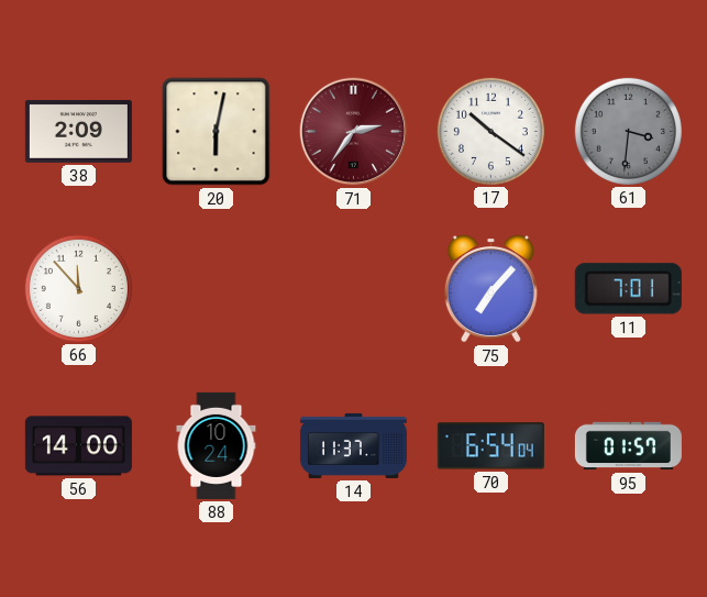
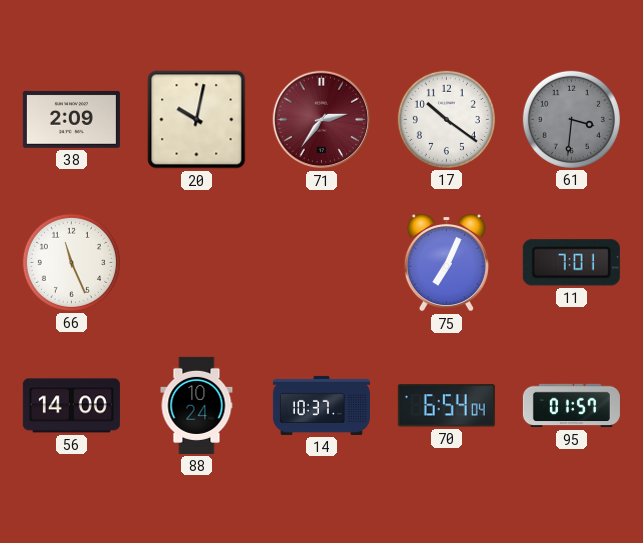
20: 6:02 -> 10:02 (197, 120)
66: 11:53 -> 11:26 (71, 262)
75: 7:07 -> 7:04 (446, 263)
14: 11:37 -> 10:37 (321, 405)
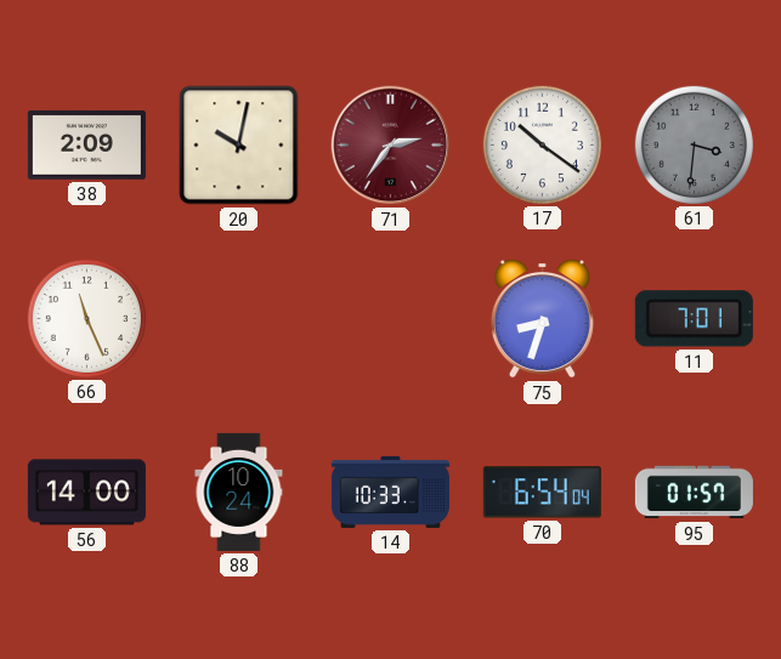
75: 7:04 -> 8:33 (542, 319)
14: 10:37 -> 10:33 (390, 492)
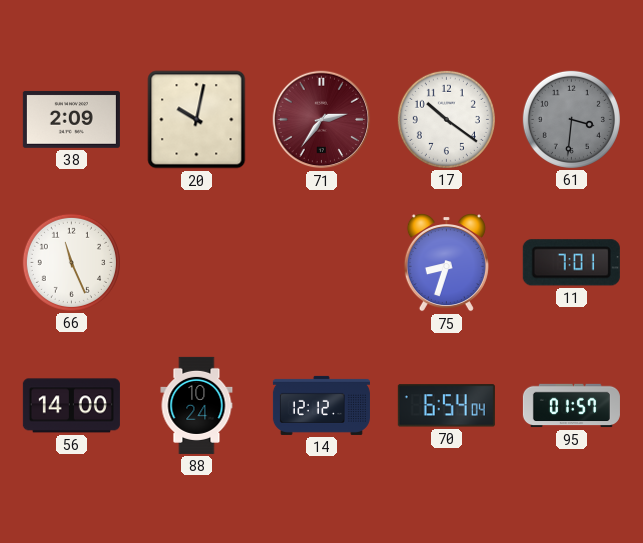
14: 10:33 -> 12:12 (321, 405)
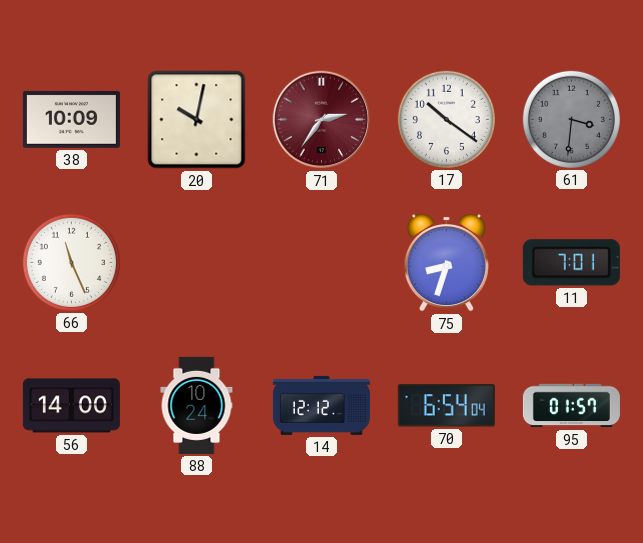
38: 2:09 -> 10:09 (71, 119)
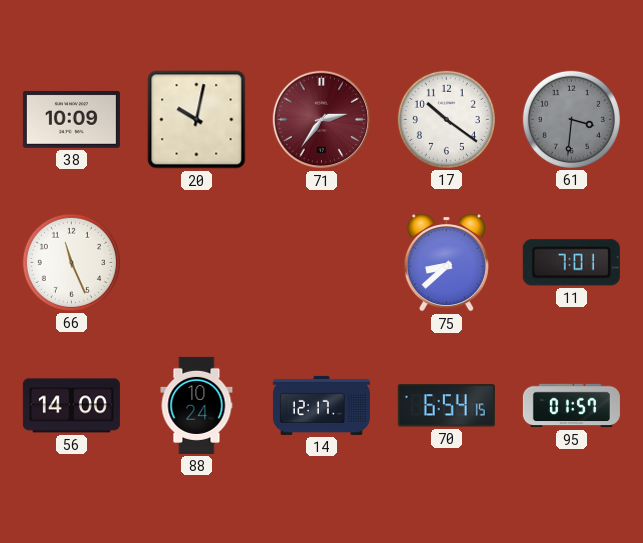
75: 8:33 -> 8:38 (446, 263)
14: 12:12 -> 12:17 (321, 405)
70: 6:54:04 -> 6:54:15 (446, 406)
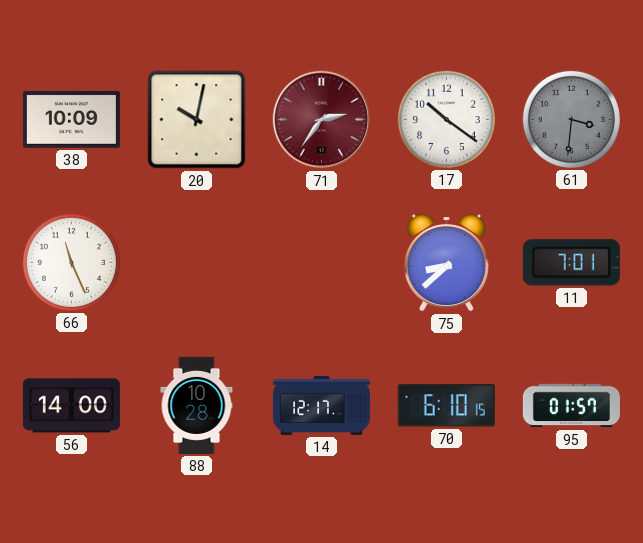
88: 10:24 -> 10:28 (197, 405)
70: 6:54 -> 6:10 (446, 406)
